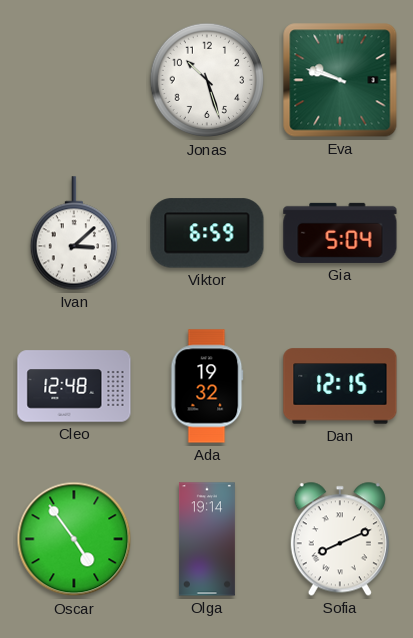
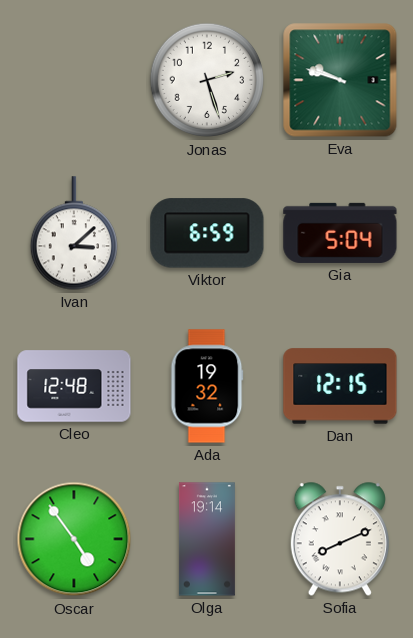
Jonas: 10:27 -> 2:27 (207, 80)
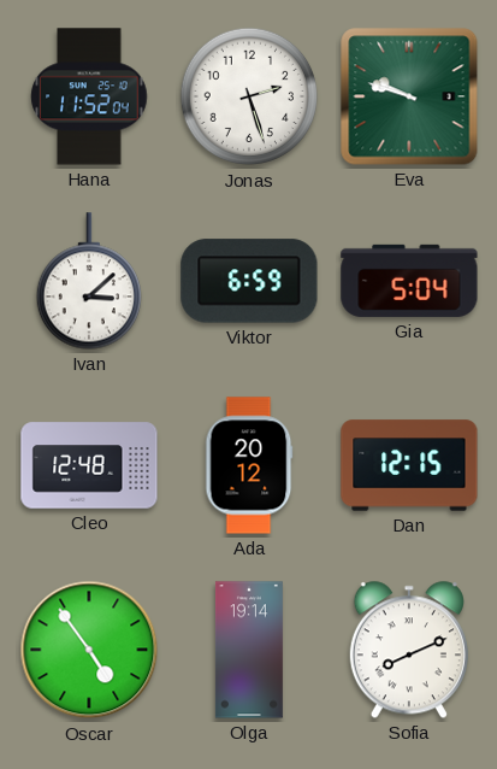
Hana: none -> 11:52 (89, 96)
Ada: 19:32 -> 20:12 (249, 465)
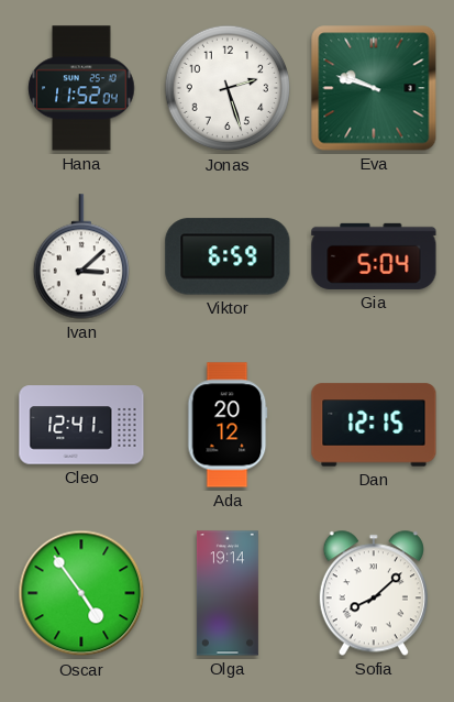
Cleo: 12:48 -> 12:41 (81, 425)
Sofia: 8:11 -> 8:08 (374, 593)
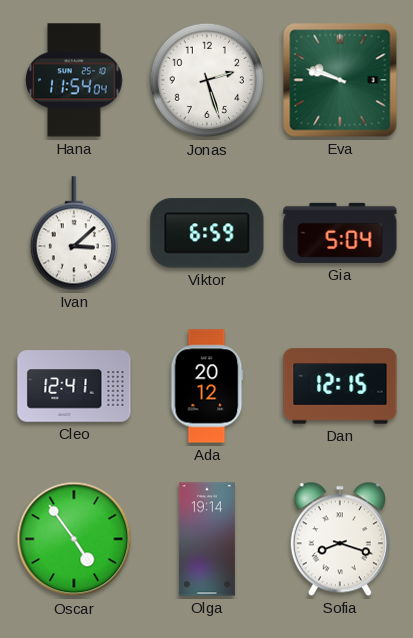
Hana: 11:52 -> 11:54 (74, 80)
Sofia: 8:08 -> 8:18 (340, 539)
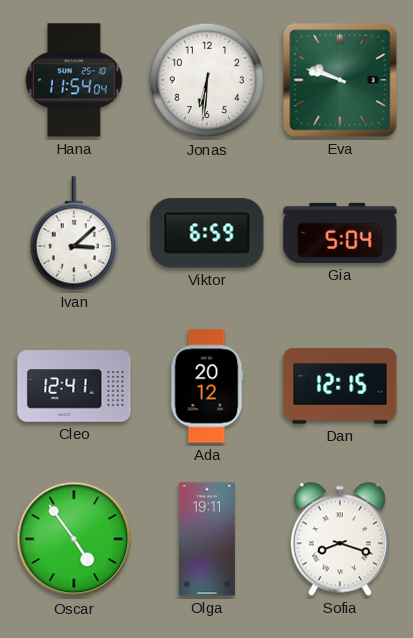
Jonas: 2:27 -> 6:31 (207, 80)
Olga: 19:14 -> 19:11 (207, 539)
